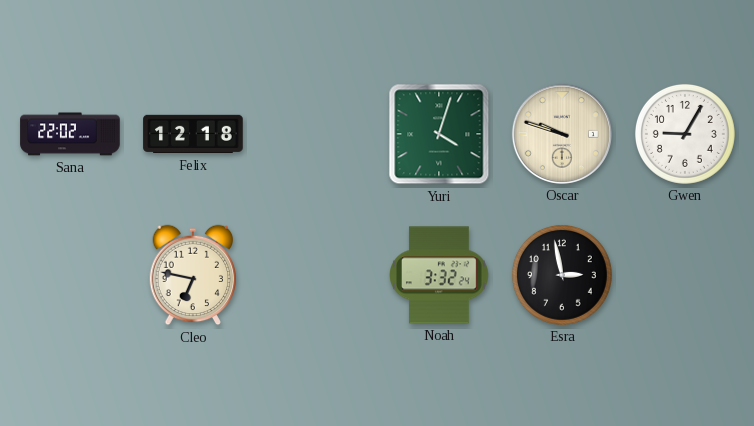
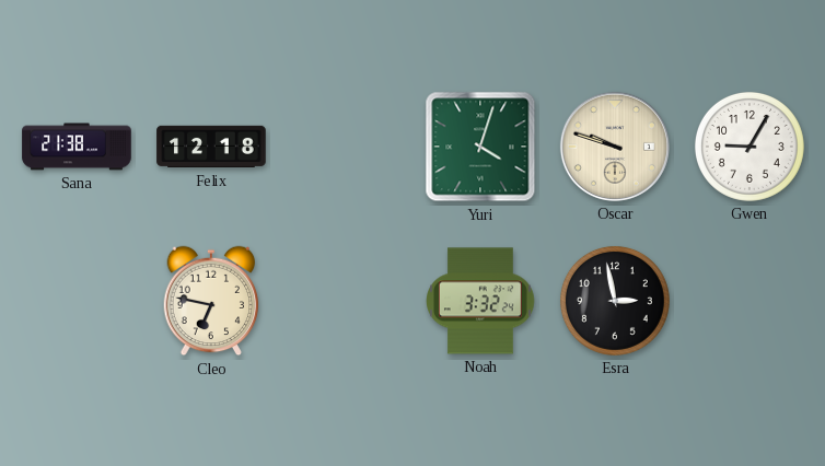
Sana: 22:02 -> 21:38 (77, 147)
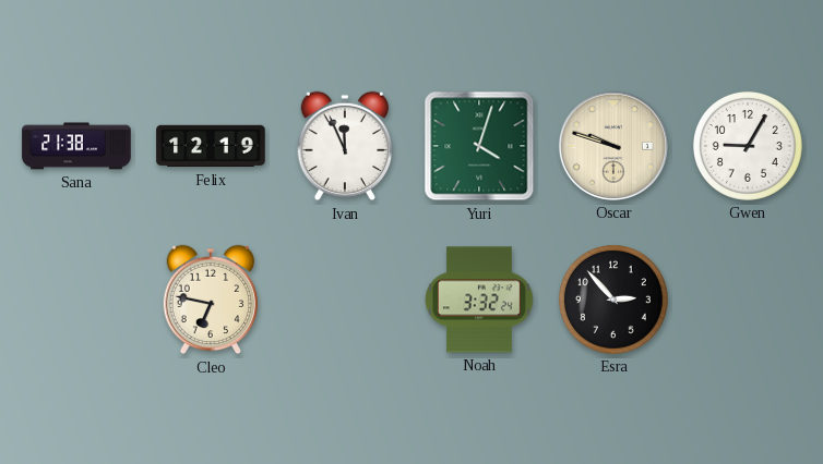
Felix: 12:18 -> 12:19 (211, 146)
Ivan: none -> 11:56 (345, 146)
Esra: 2:58 -> 2:53 (613, 300)
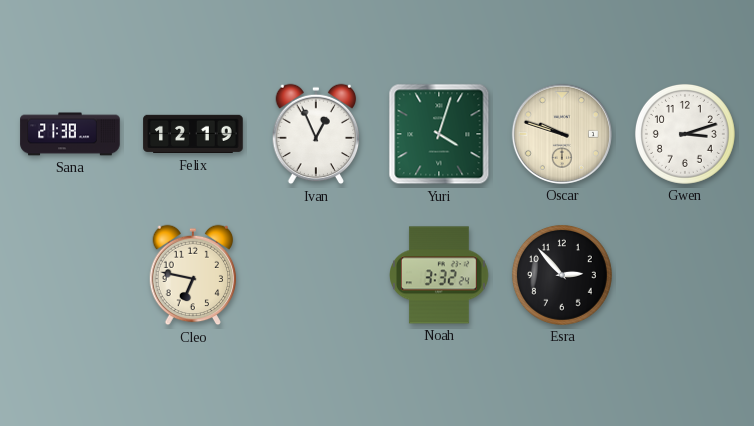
Ivan: 11:56 -> 12:56 (316, 134)
Gwen: 9:05 -> 3:12 (685, 134)
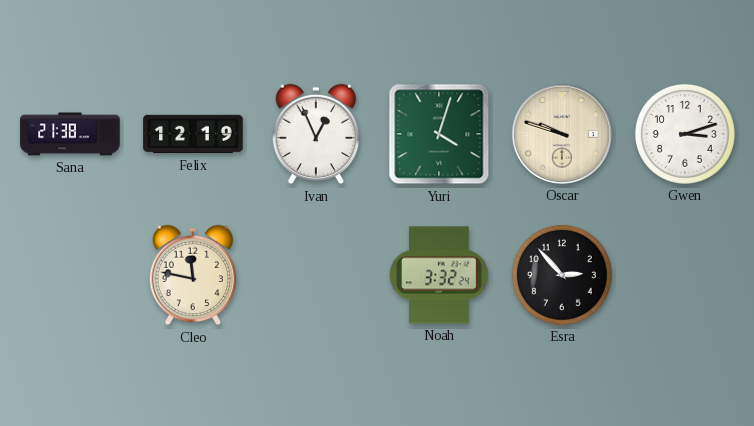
Cleo: 6:47 -> 11:47 (193, 275)
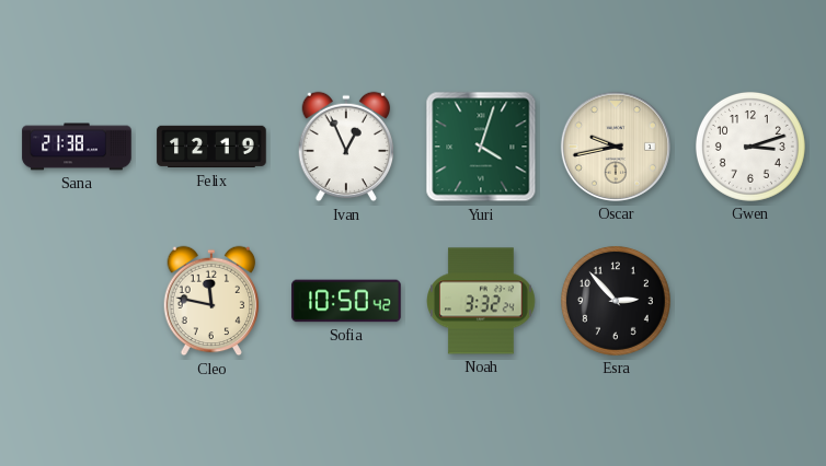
Oscar: 9:48 -> 9:43 (616, 147)
Sofia: none -> 10:50 (346, 301)
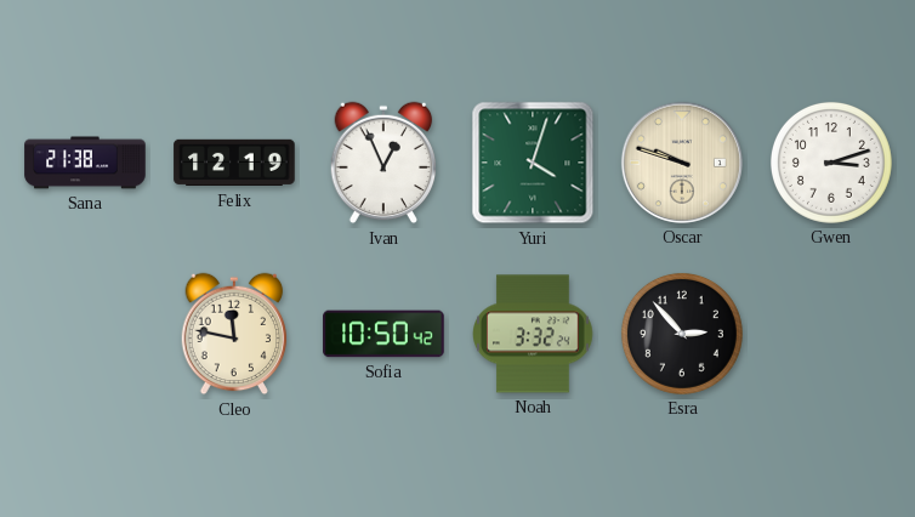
Oscar: 9:43 -> 9:48 (682, 163)
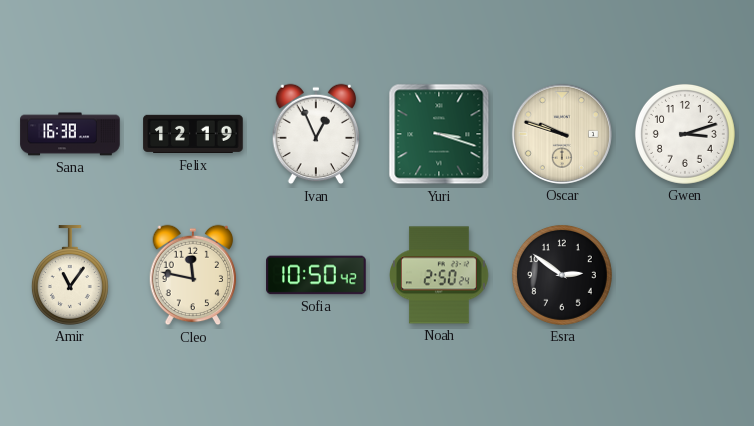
Sana: 21:38 -> 16:38 (70, 134)
Yuri: 4:03 -> 3:18 (439, 134)
Amir: none -> 11:06 (70, 275)
Noah: 3:32 -> 2:50 (440, 275)
Esra: 2:53 -> 2:51 (562, 275)
